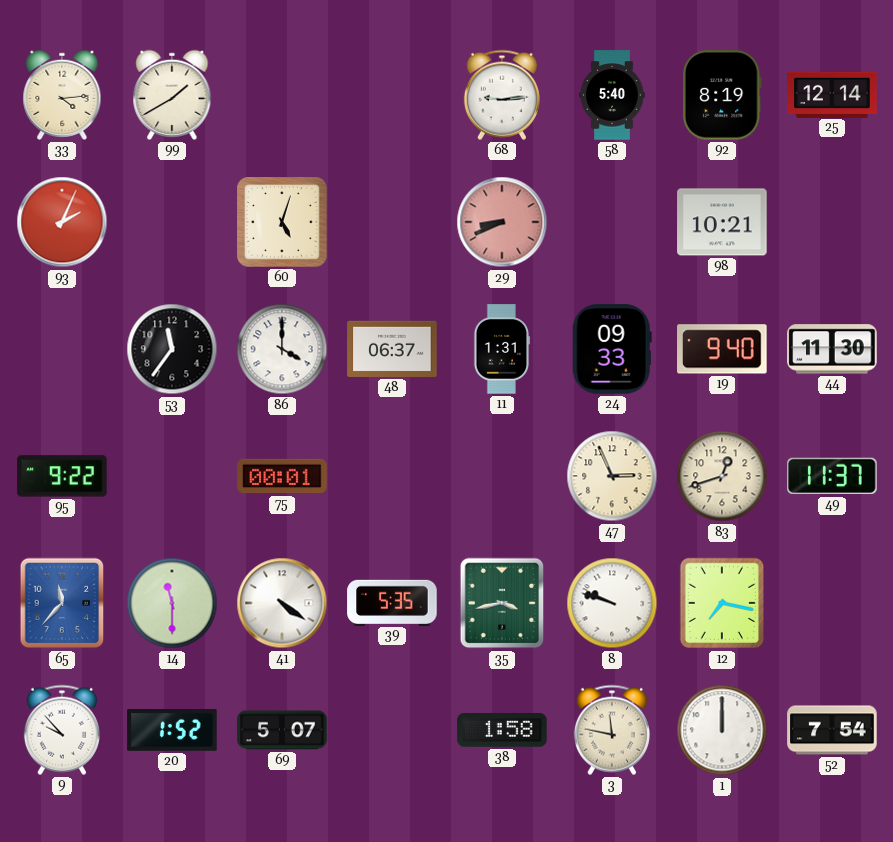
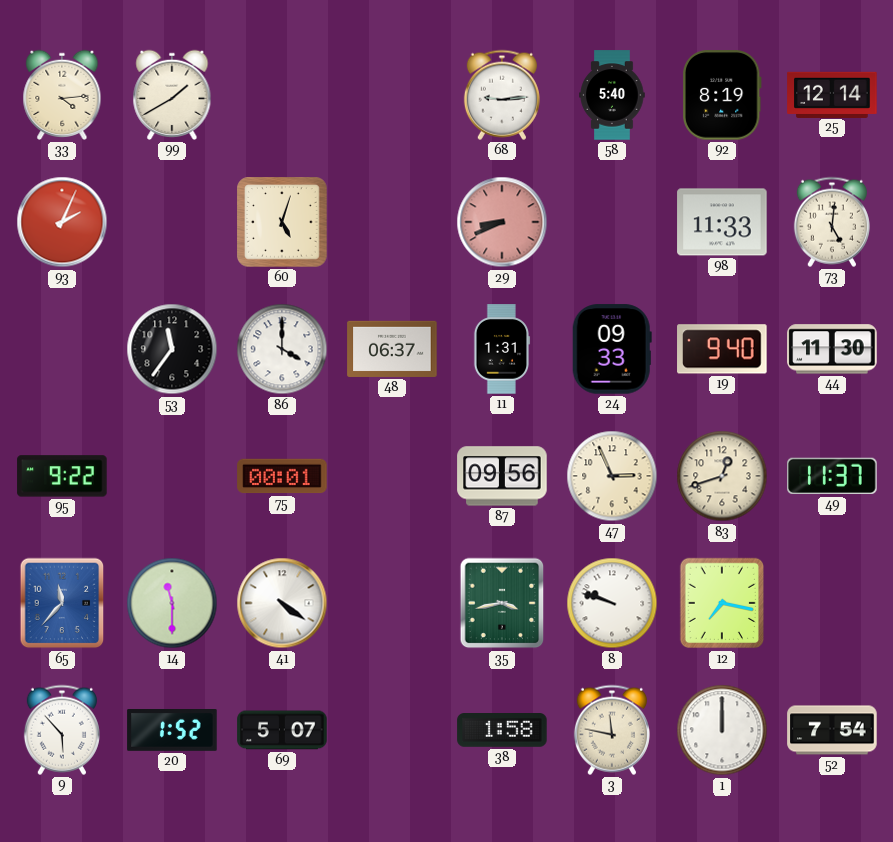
98: 10:21 -> 11:33 (722, 222)
73: none -> 5:01 (832, 222)
87: none -> 09:56 (502, 476)
39: 5:35 -> none (392, 602)
9: 9:53 -> 5:53 (62, 730)
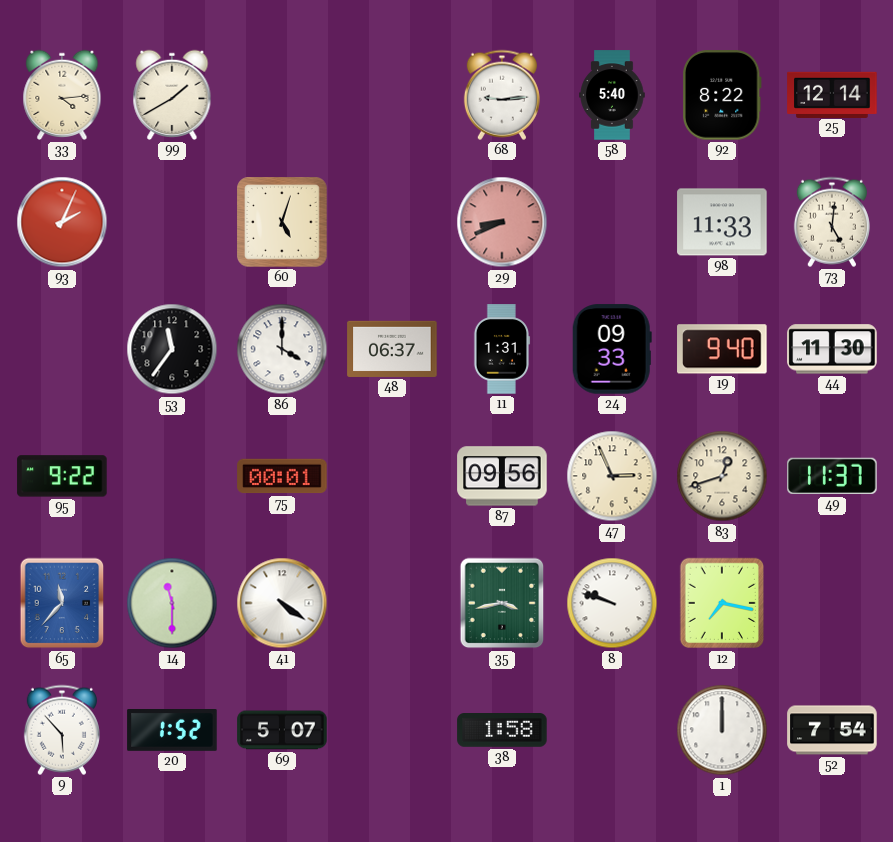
92: 8:19 -> 8:22 (722, 95)
3: 11:47 -> none (612, 730)
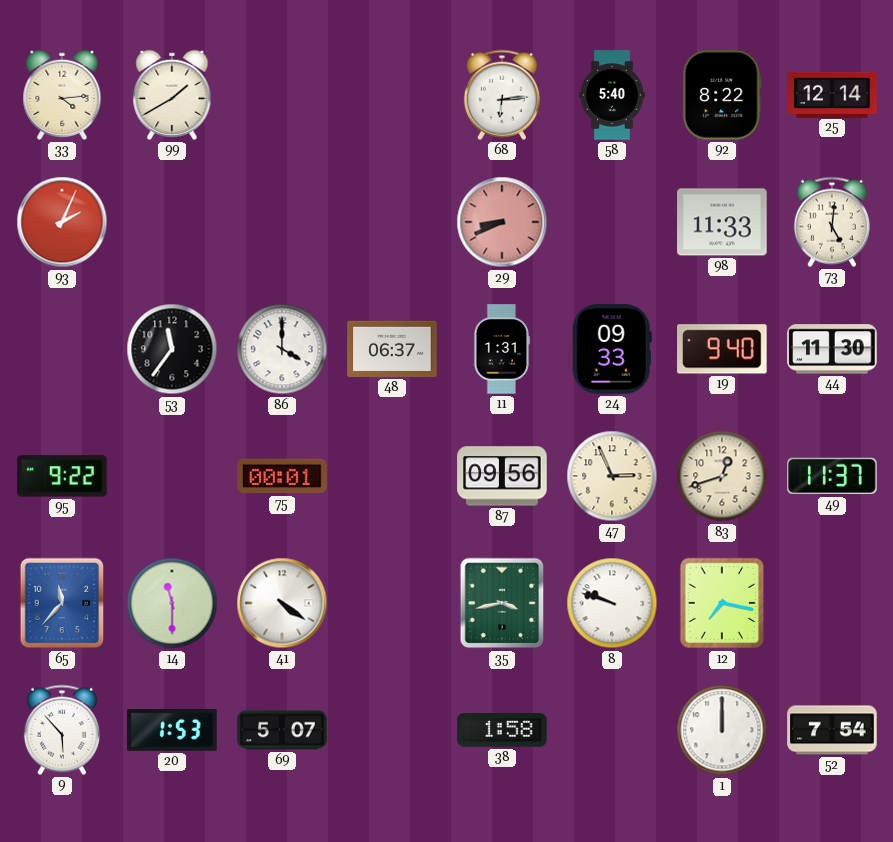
68: 9:14 -> 6:14 (502, 95)
60: 5:03 -> none (282, 222)
20: 1:52 -> 1:53 (172, 731)
